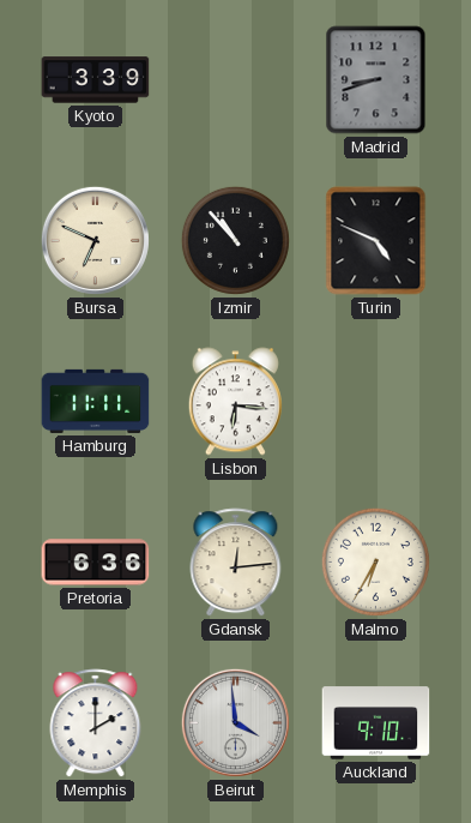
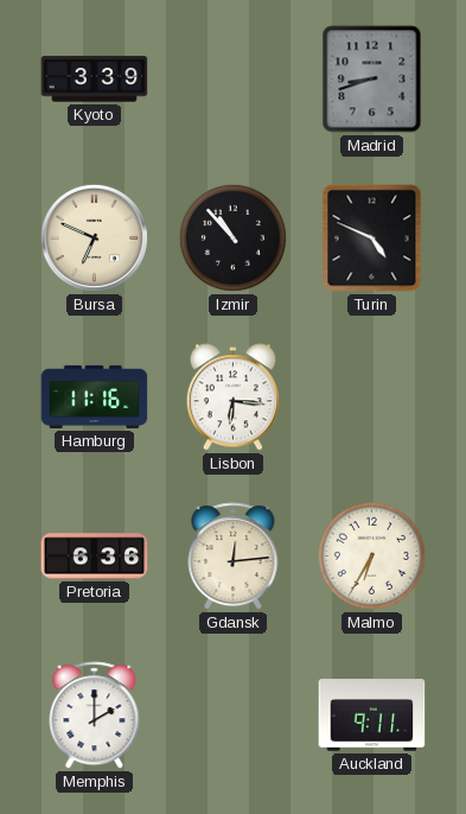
Hamburg: 11:11 -> 11:16 (95, 396)
Beirut: 3:59 -> none (235, 722)
Auckland: 9:10 -> 9:11 (372, 716)
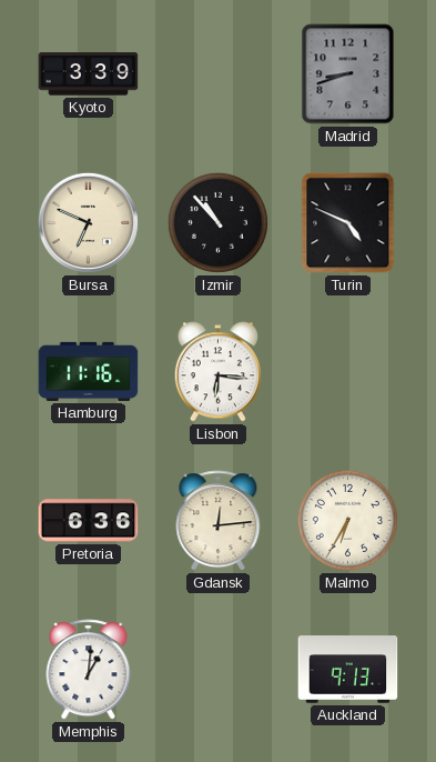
Memphis: 2:00 -> 1:01 (89, 670)
Auckland: 9:11 -> 9:13 (348, 670)
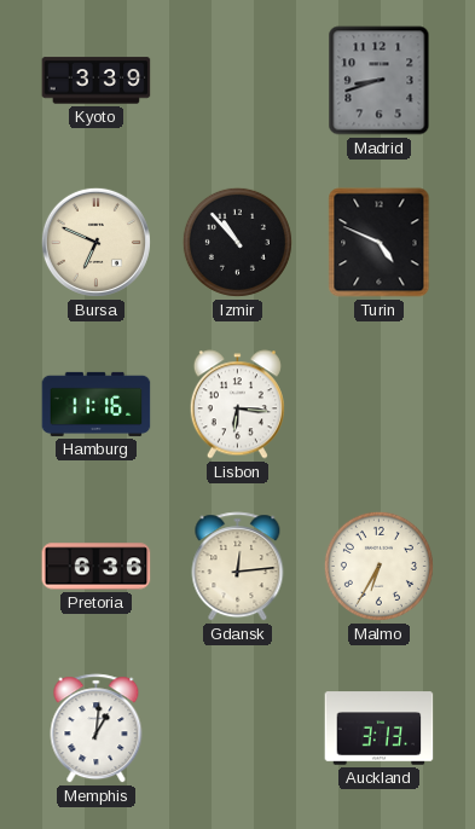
Auckland: 9:13 -> 3:13 (380, 729)
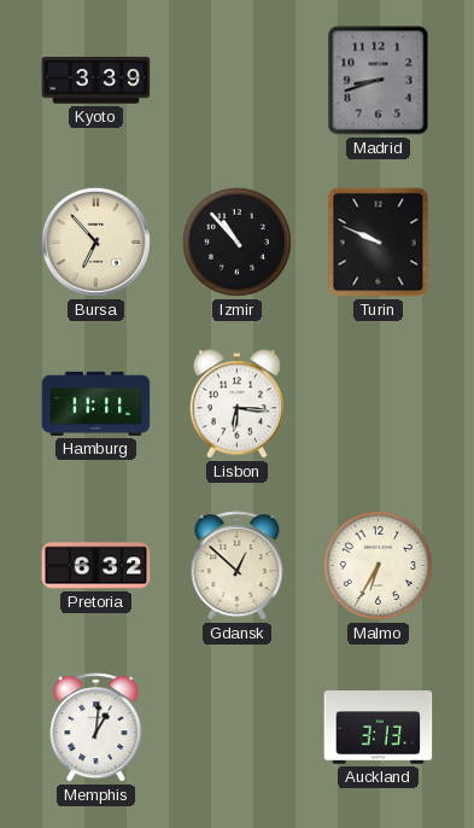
Bursa: 6:49 -> 6:53 (95, 241)
Turin: 4:49 -> 9:49 (379, 243)
Hamburg: 11:16 -> 11:11 (96, 403)
Pretoria: 6:36 -> 6:32 (96, 566)
Gdansk: 12:14 -> 12:52 (238, 566)
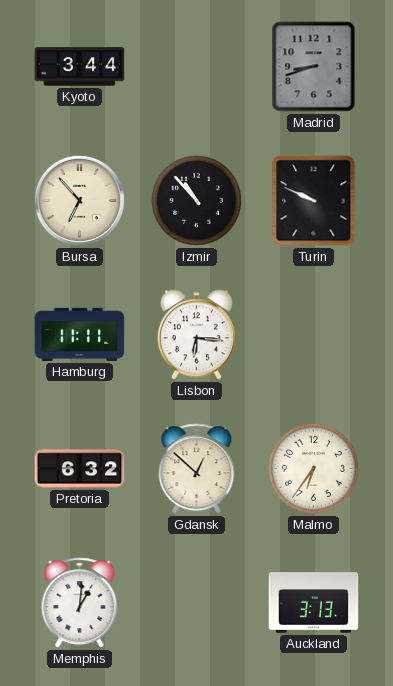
Kyoto: 3:39 -> 3:44 (80, 67)
Malmo: 6:35 -> 6:36 (313, 468)
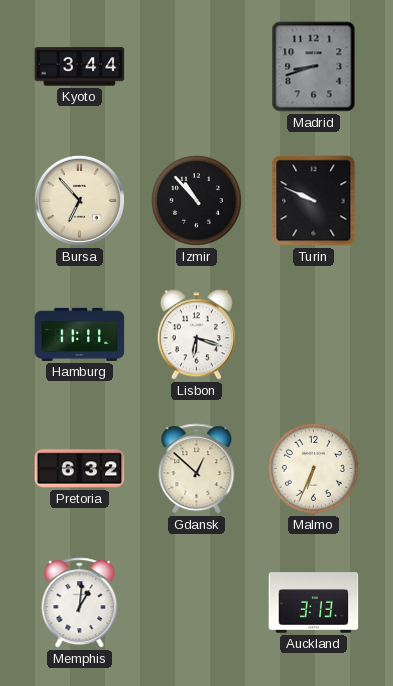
Lisbon: 6:16 -> 6:18 (196, 335)
Malmo: 6:36 -> 6:34 (313, 468)
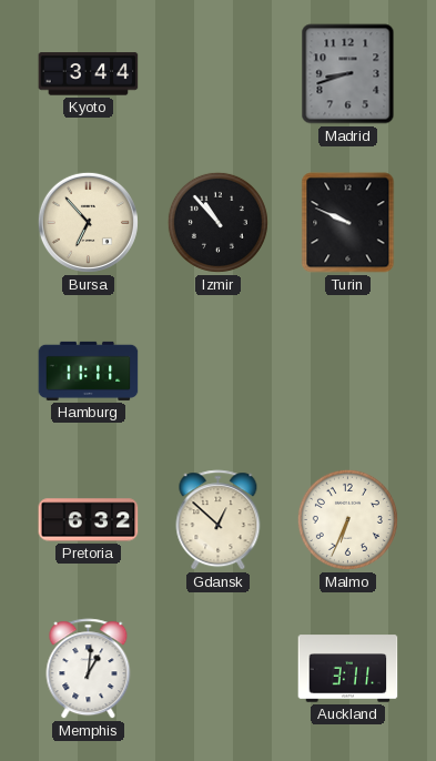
Lisbon: 6:18 -> none (196, 335)
Auckland: 3:13 -> 3:11 (348, 669)
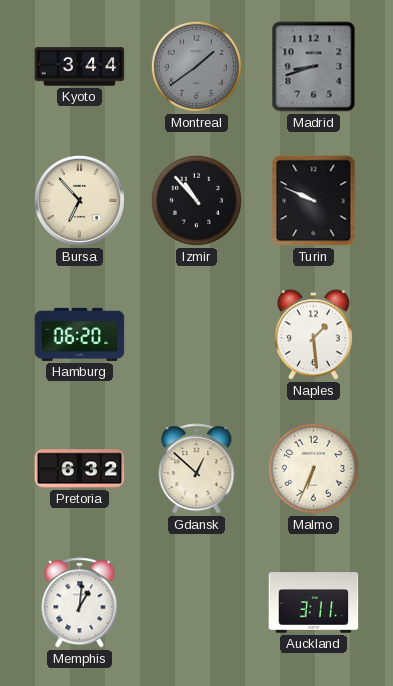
Montreal: none -> 1:39 (196, 66)
Hamburg: 11:11 -> 06:20 (80, 334)
Naples: none -> 1:29 (313, 335)
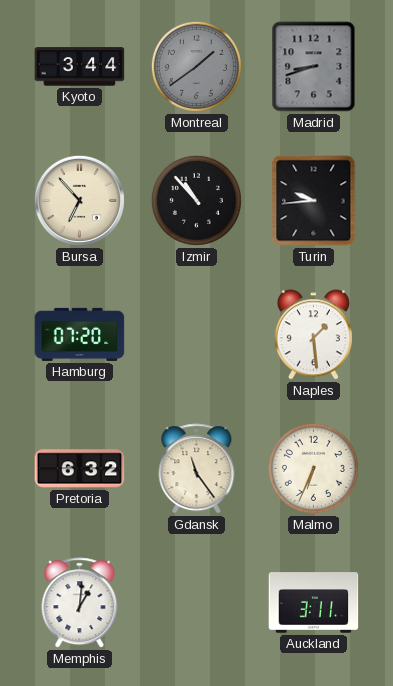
Turin: 9:49 -> 9:44 (314, 201)
Hamburg: 06:20 -> 07:20 (80, 334)
Gdansk: 12:52 -> 11:24 (197, 469)
